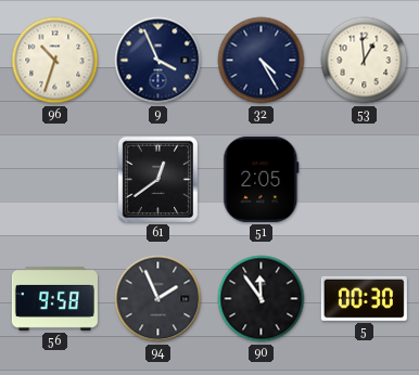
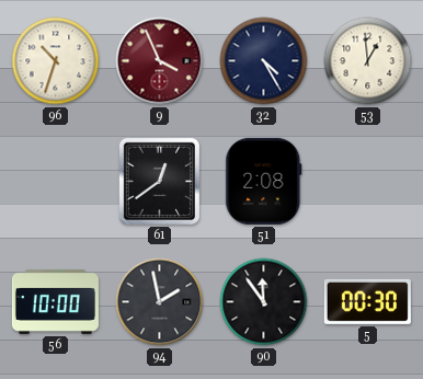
9 dial: navy -> burgundy (160, 61)
51: 2:05 -> 2:08 (264, 181)
56: 9:58 -> 10:00 (55, 301)
94: 1:56 -> 1:58 (160, 302)
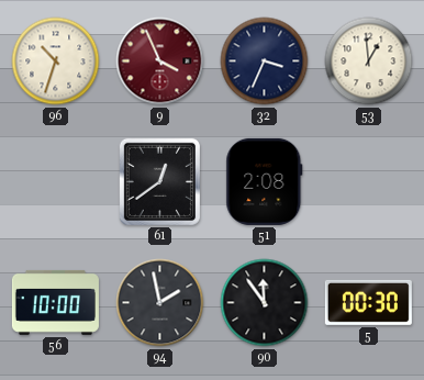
32: 4:25 -> 3:34 (265, 62)
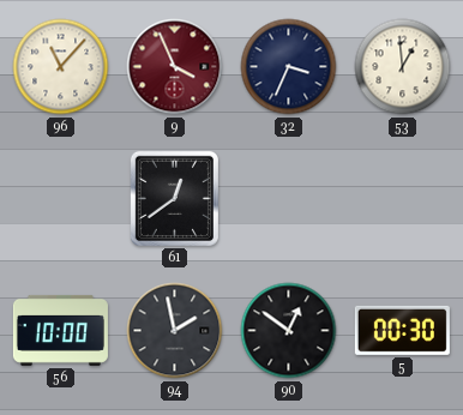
96: 10:33 -> 11:07 (61, 67)
51: 2:08 -> none (265, 181)
90: 11:54 -> 12:51 (289, 331)
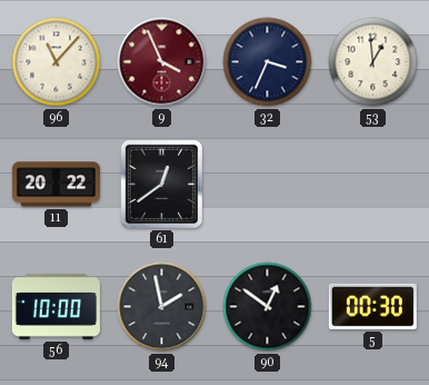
11: none -> 20:22 (56, 185)
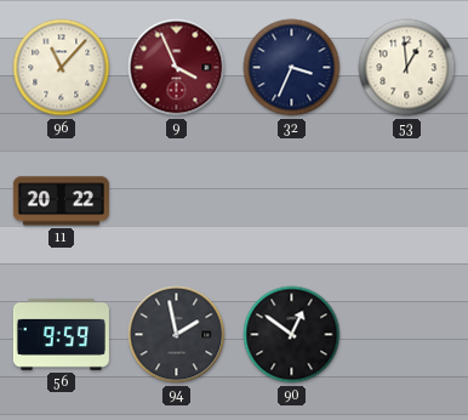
61: 12:39 -> none (161, 184)
56: 10:00 -> 9:59 (61, 334)
5: 00:30 -> none (372, 306)
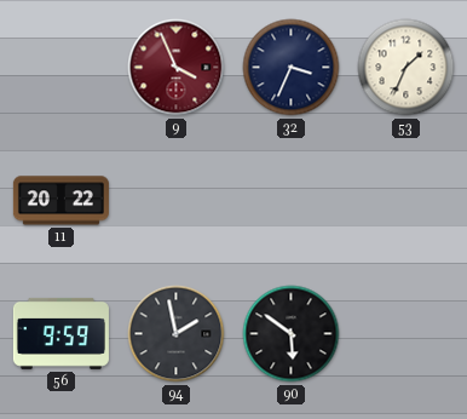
96: 11:07 -> none (62, 68)
53: 12:59 -> 1:34 (407, 68)
90: 12:51 -> 5:51 (292, 334)
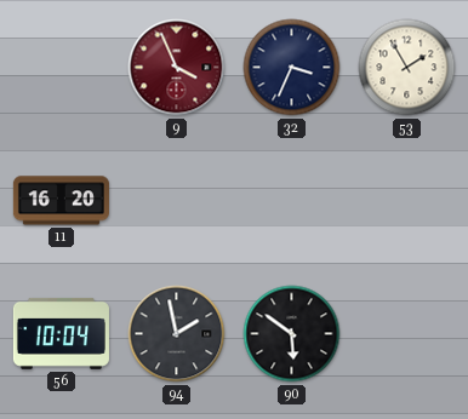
53: 1:34 -> 1:55 (407, 68)
11: 20:22 -> 16:20 (61, 201)
56: 9:59 -> 10:04 (61, 333)
